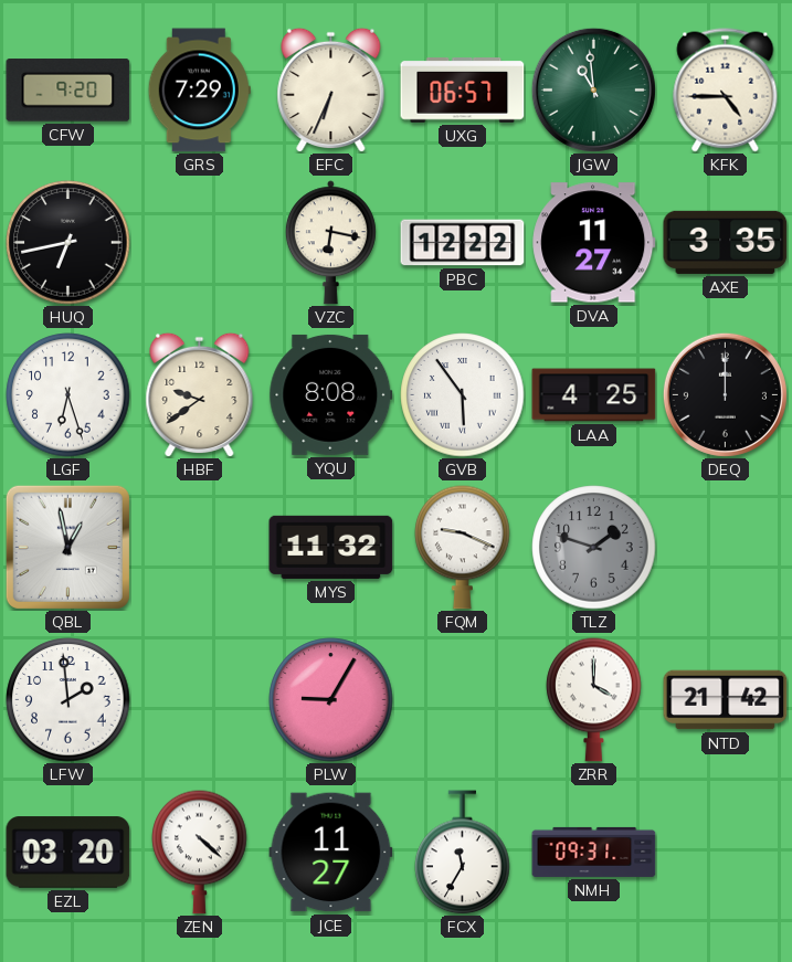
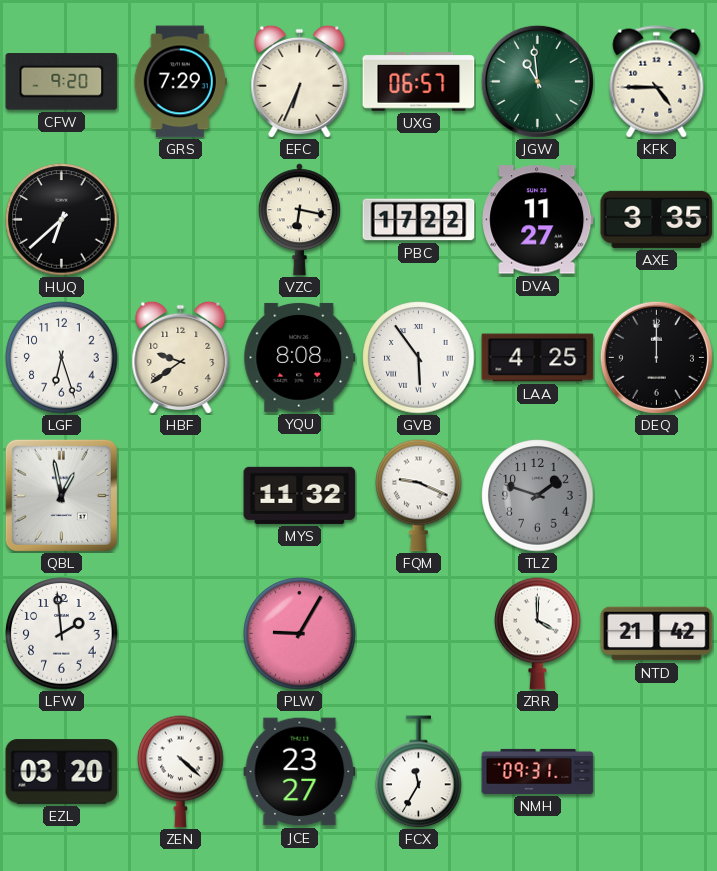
HUQ: 6:43 -> 6:38 (62, 220)
PBC: 12:22 -> 17:22 (419, 220)
JCE: 11:27 -> 23:27 (300, 772)
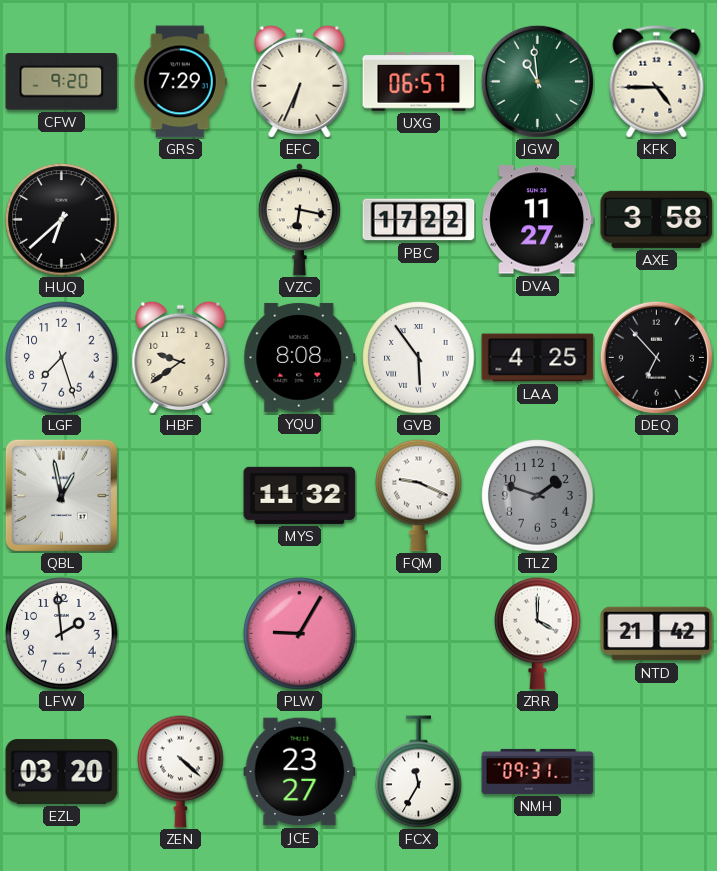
AXE: 3:35 -> 3:58 (657, 219)
LGF: 6:27 -> 7:27 (62, 358)
DEQ: 12:00 -> 6:53 (656, 357)
